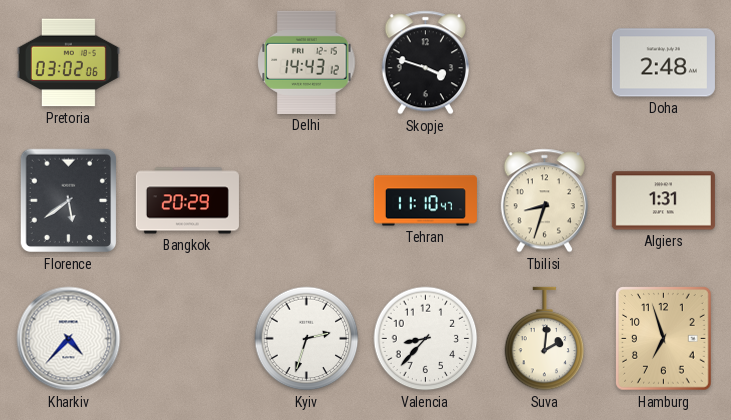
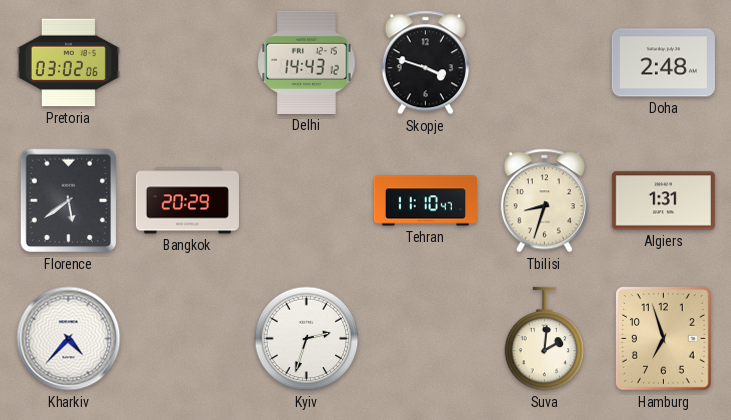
Valencia: 8:37 -> none (426, 339)
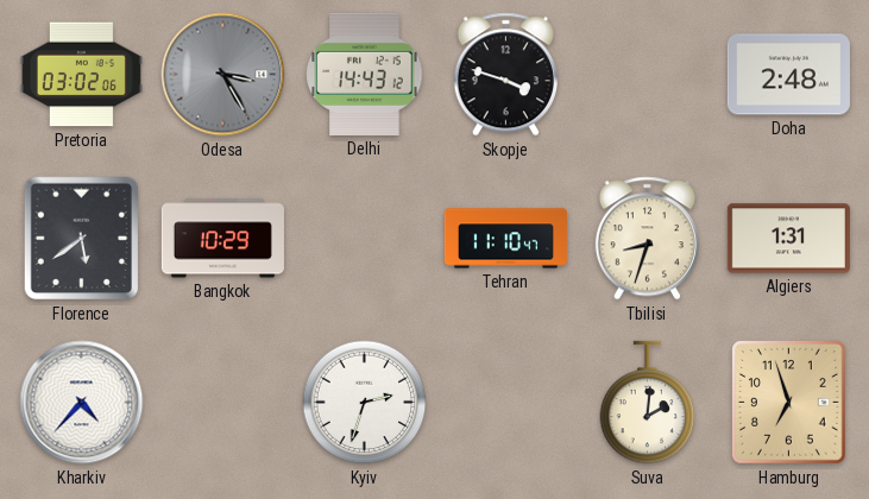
Odesa: none -> 3:25 (223, 75)
Bangkok: 20:29 -> 10:29 (222, 239)
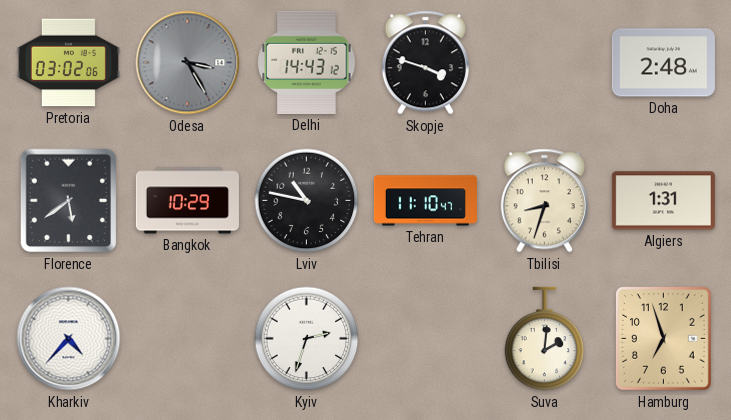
Lviv: none -> 10:47 (307, 201)
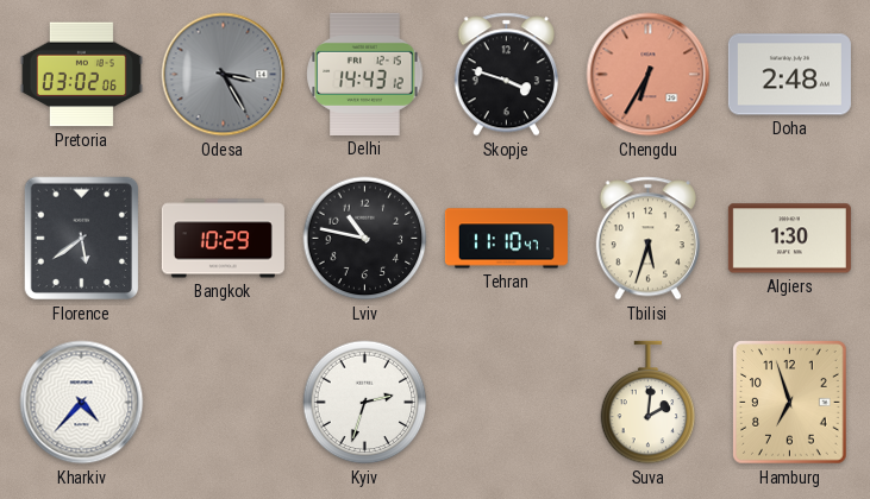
Chengdu: none -> 6:35 (649, 75)
Tbilisi: 8:33 -> 5:33 (647, 239)
Algiers: 1:31 -> 1:30 (789, 239)
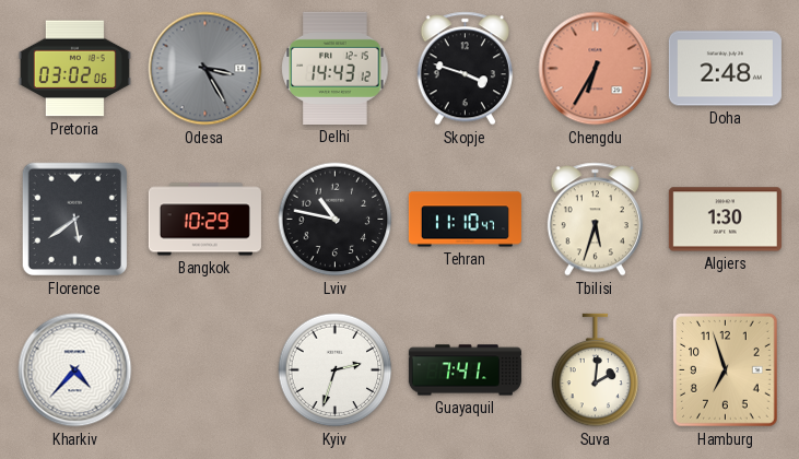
Guayaquil: none -> 7:41 (465, 370)
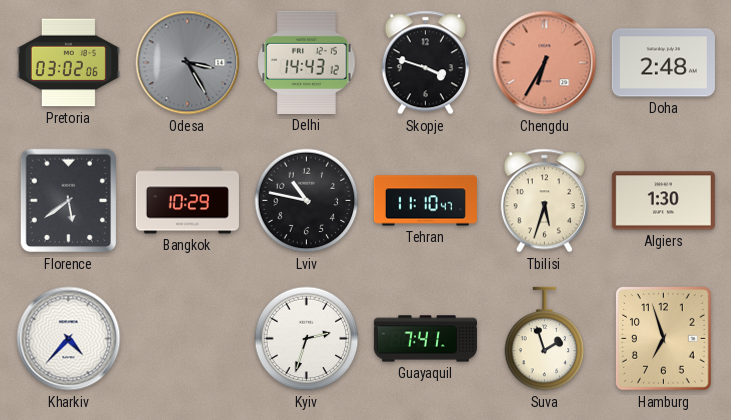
Suva: 2:01 -> 1:57 (545, 339)
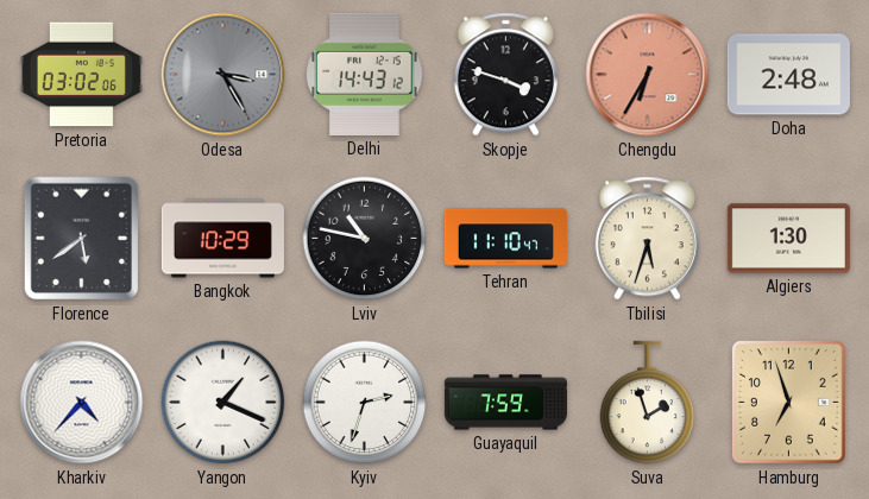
Yangon: none -> 1:19 (223, 403)
Guayaquil: 7:41 -> 7:59 (505, 403)
